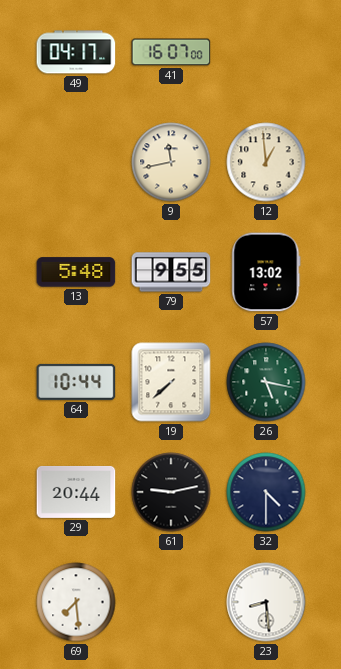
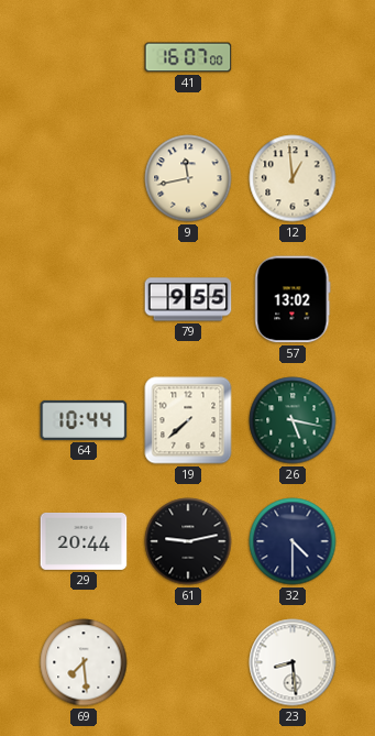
49: 04:17 -> none (76, 52)
13: 5:48 -> none (76, 272)
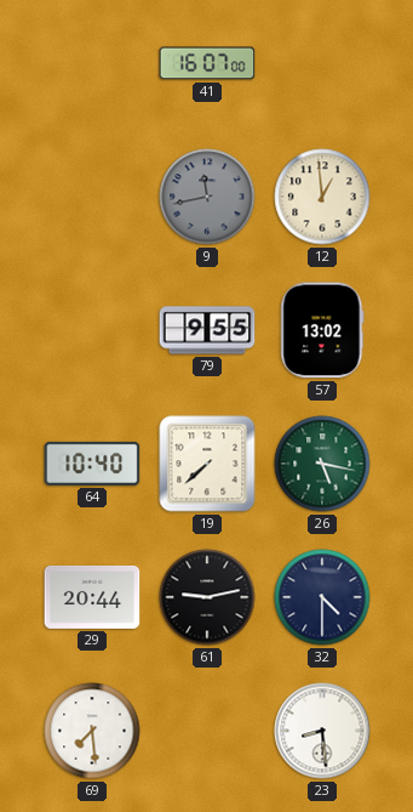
9 dial: cream -> grey (207, 197)
64: 10:44 -> 10:40 (92, 464)
